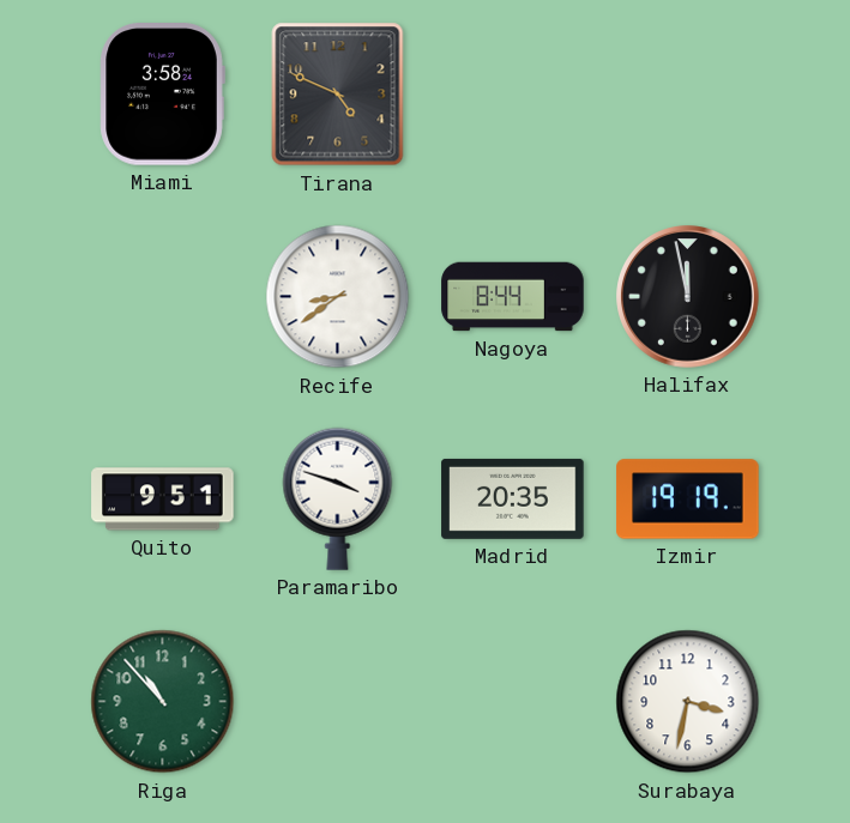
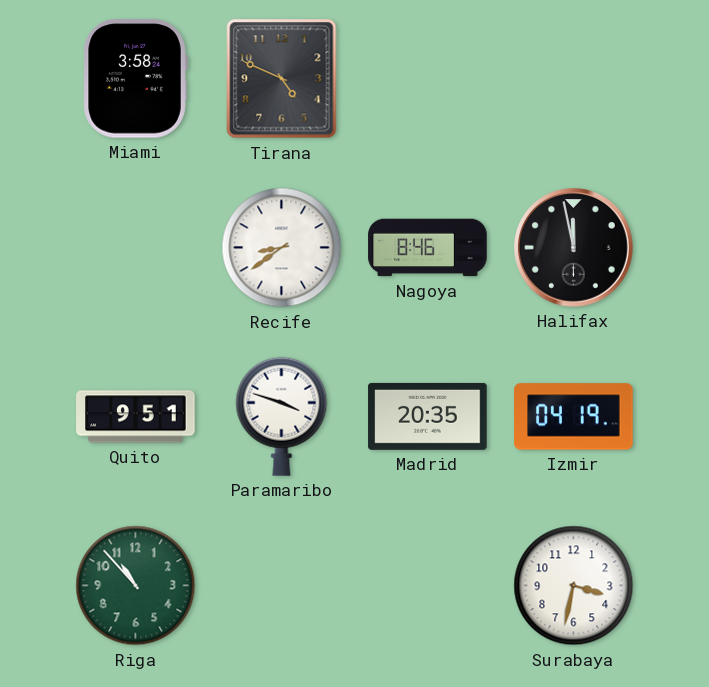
Nagoya: 8:44 -> 8:46 (428, 248)
Izmir: 19:19 -> 04:19 (574, 417)
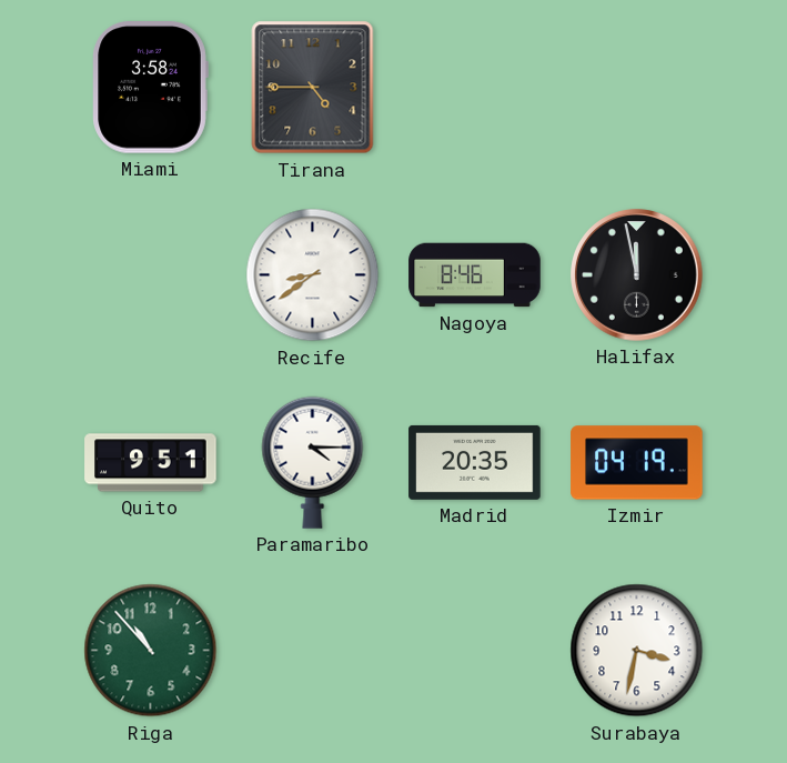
Tirana: 4:49 -> 4:45 (313, 88)
Paramaribo: 3:48 -> 4:15 (313, 462)
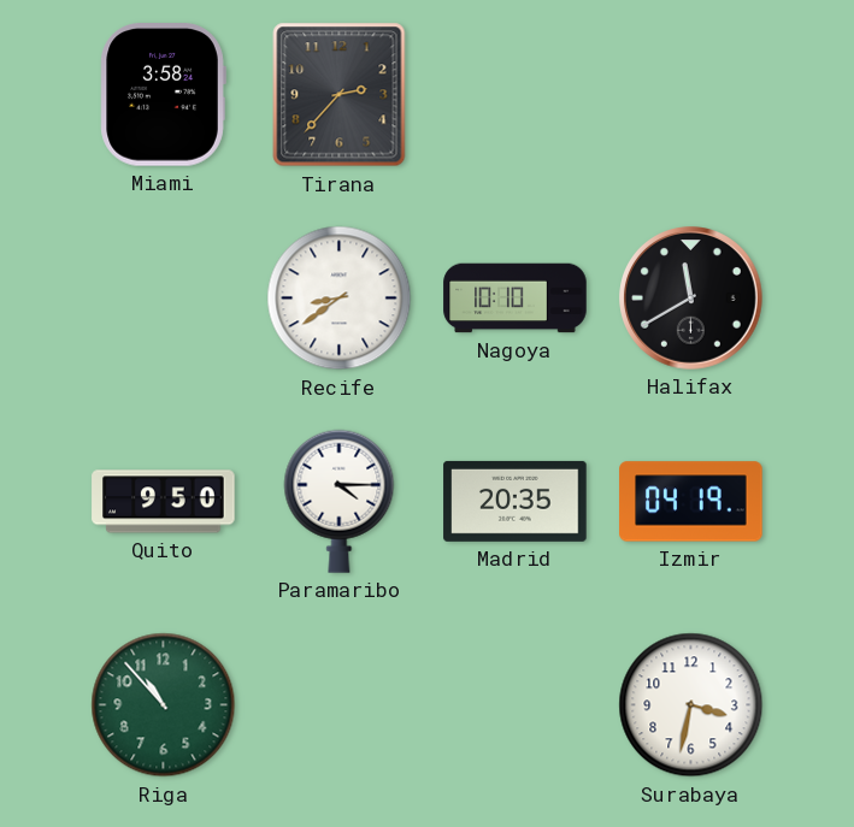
Tirana: 4:45 -> 2:37 (340, 95)
Nagoya: 8:46 -> 10:10 (516, 299)
Halifax: 11:58 -> 11:40 (691, 299)
Quito: 9:51 -> 9:50 (164, 502)
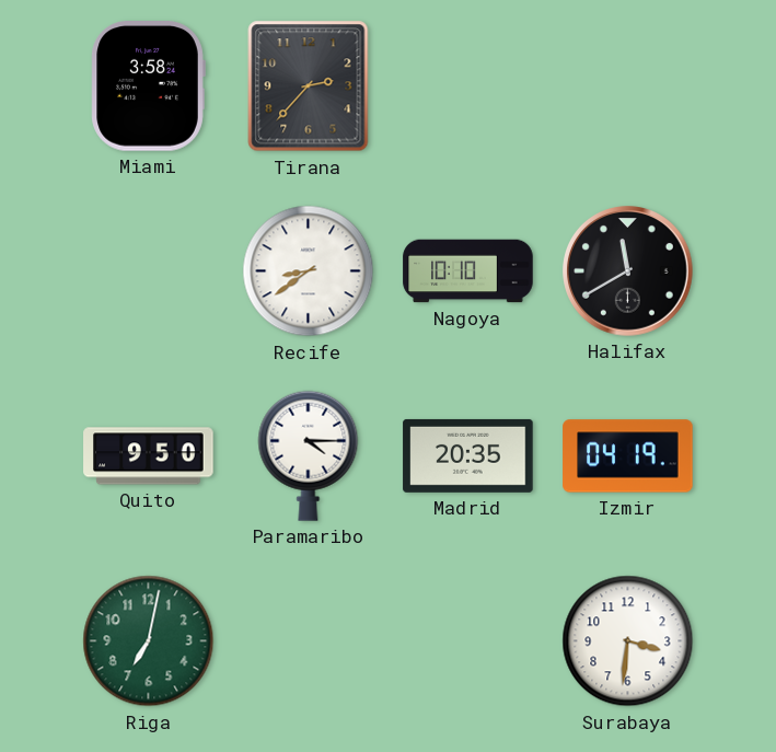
Riga: 10:53 -> 7:02 (149, 641)
Surabaya: 3:32 -> 3:31 (628, 641)
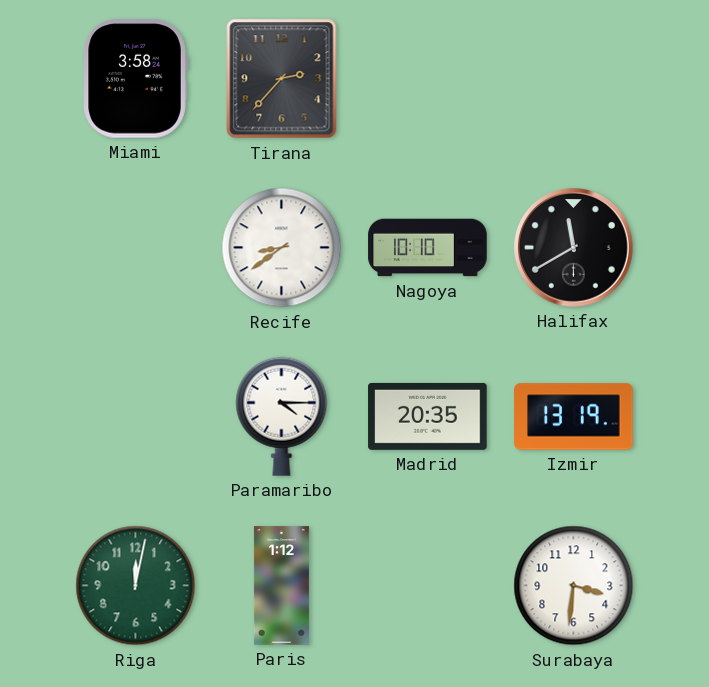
Quito: 9:50 -> none (149, 456)
Izmir: 04:19 -> 13:19 (574, 417)
Riga: 7:02 -> 12:02 (136, 586)
Paris: none -> 1:12 (281, 586)
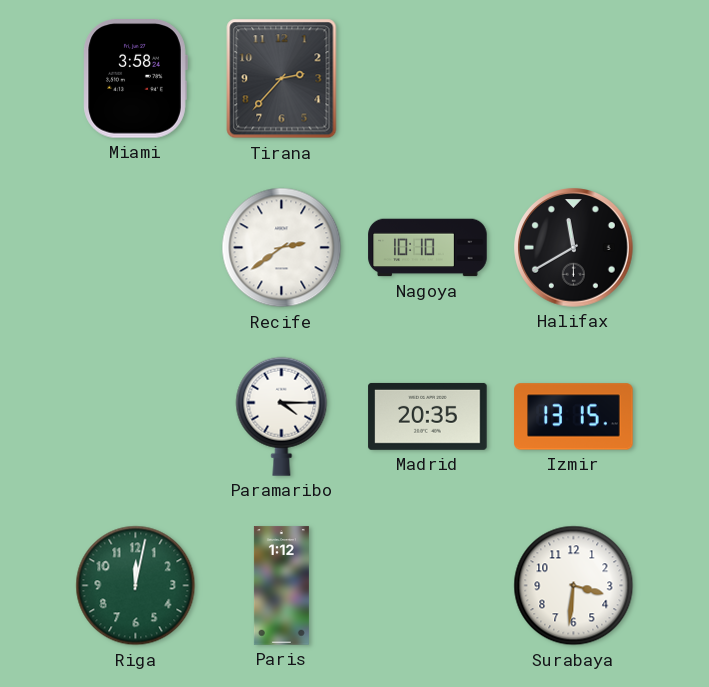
Recife: 8:39 -> 2:39 (282, 248)
Izmir: 13:19 -> 13:15 (574, 417)
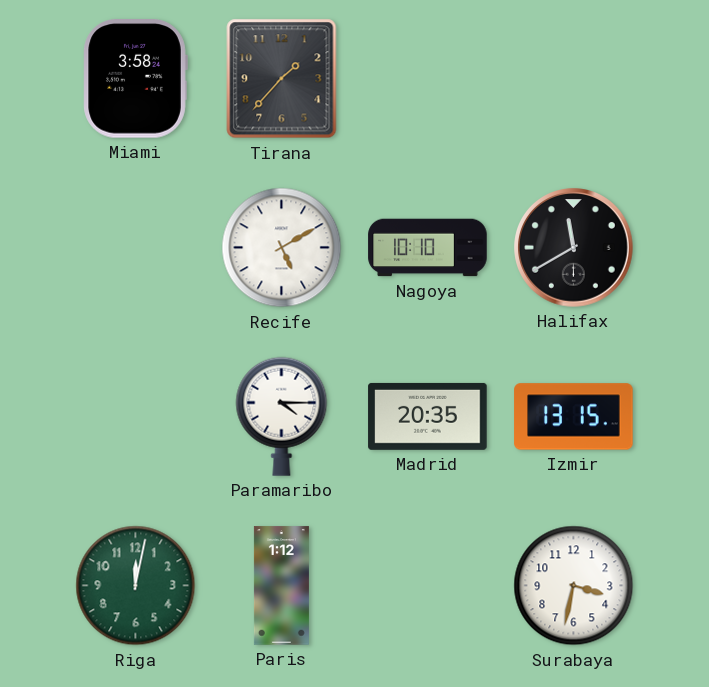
Tirana: 2:37 -> 1:37 (282, 79)
Recife: 2:39 -> 5:10 (282, 248)
Surabaya: 3:31 -> 3:32 (574, 586)
